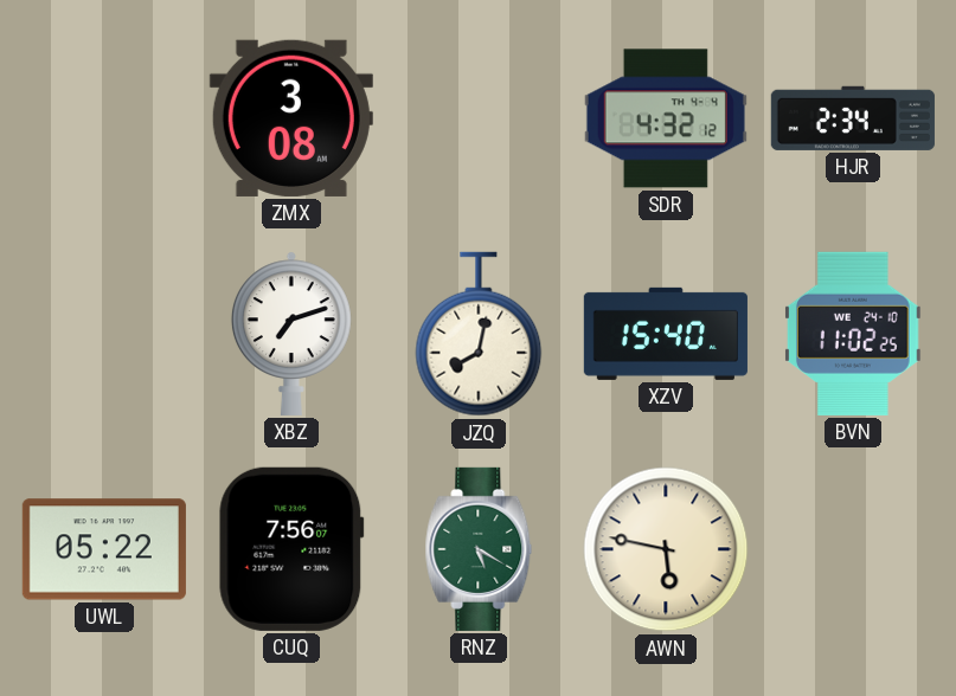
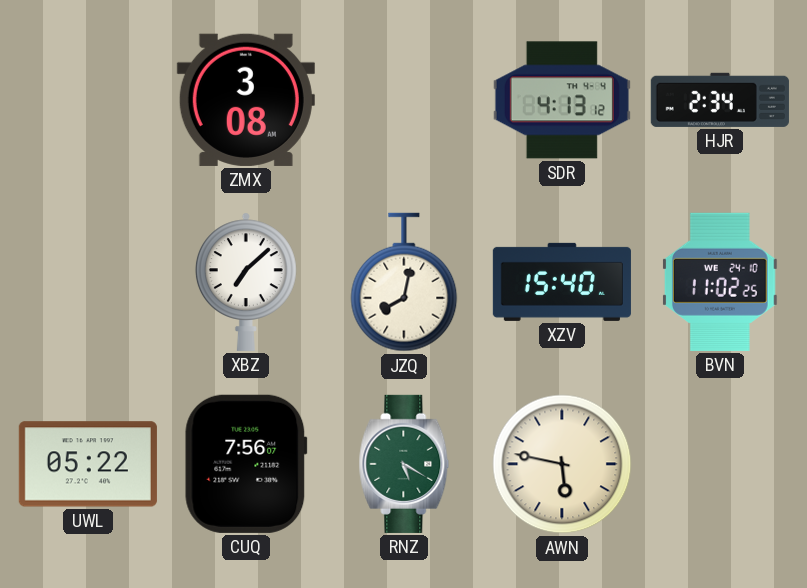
SDR: 4:32 -> 4:13 (562, 100)
XBZ: 7:12 -> 7:08 (246, 282)
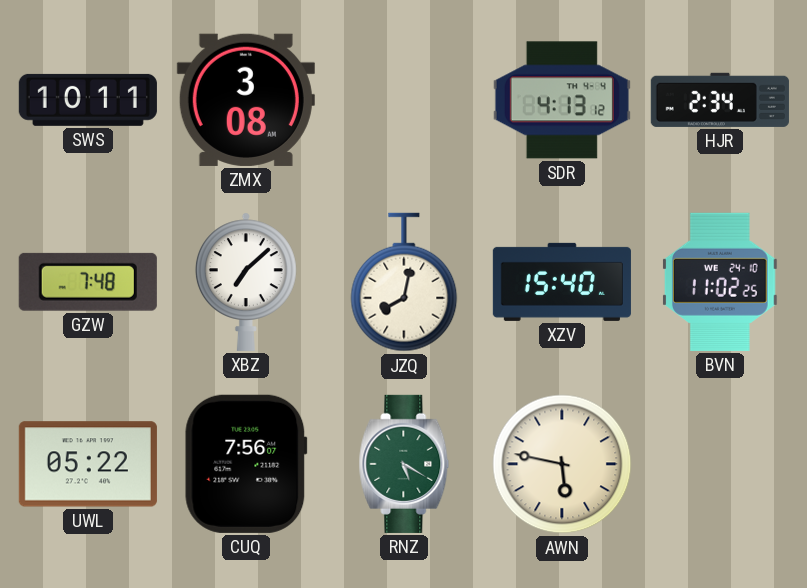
SWS: none -> 10:11 (88, 100)
GZW: none -> 7:48 (88, 282)
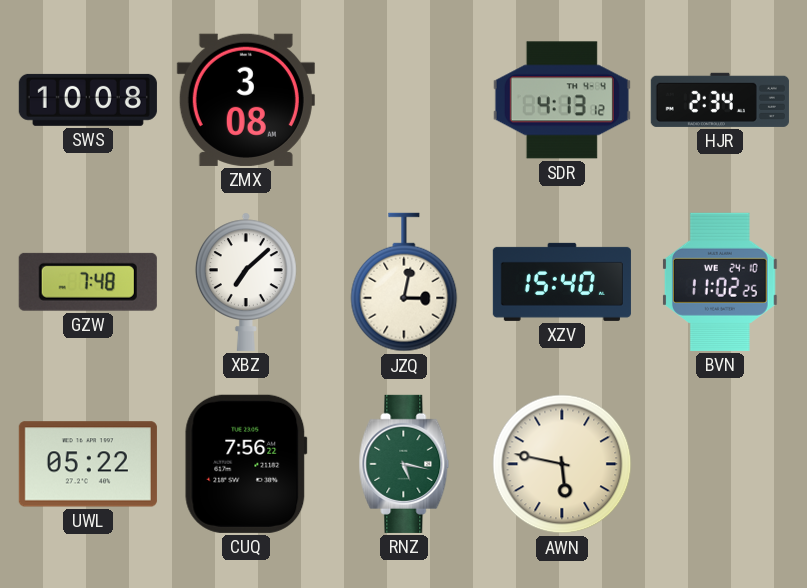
SWS: 10:11 -> 10:08 (88, 100)
JZQ: 8:02 -> 3:02 (404, 282)
CUQ: 7:56:07 -> 7:56:22 (246, 464)
RNZ: 5:20 -> 5:17 (404, 464)
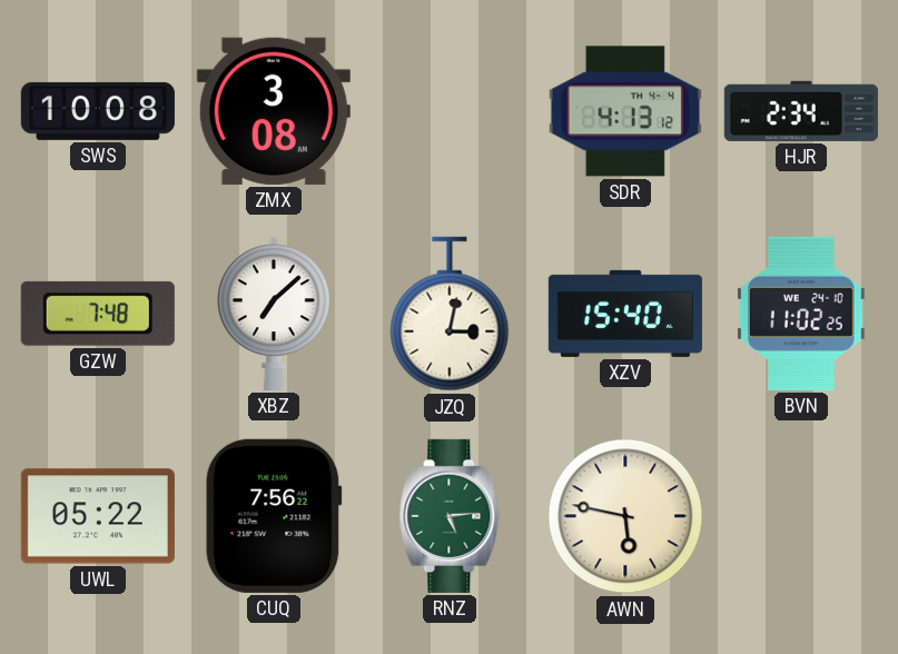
RNZ: 5:17 -> 5:14 (450, 516)
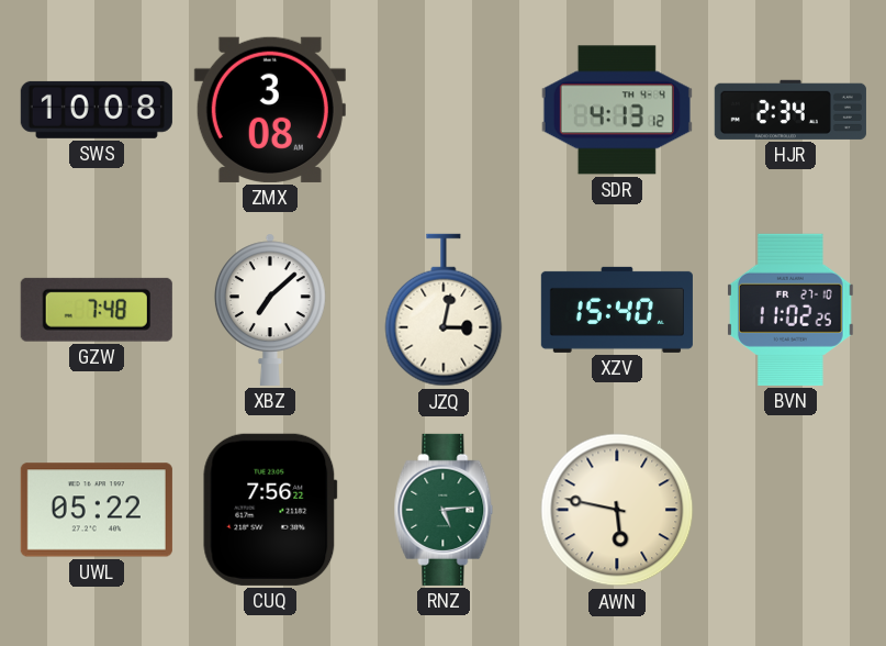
BVN date: WE 24-10 -> FR 27-10 (790, 310)
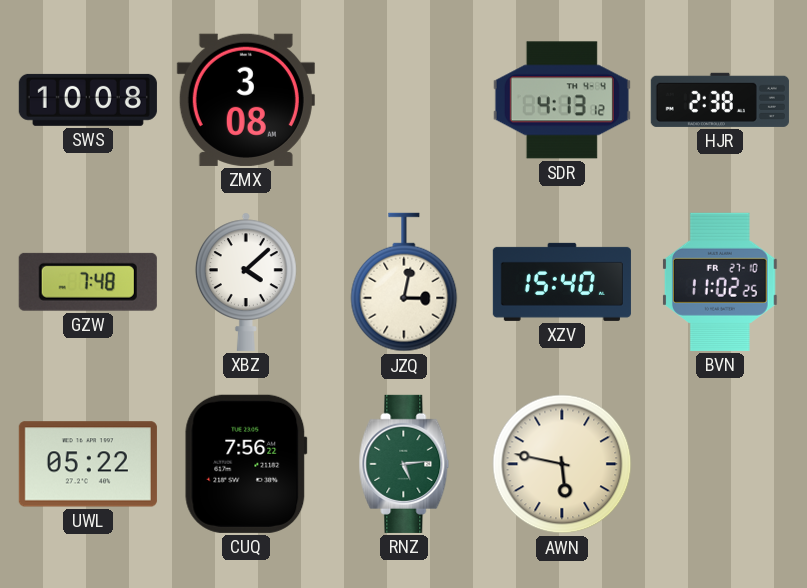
HJR: 2:34 -> 2:38 (720, 100)
XBZ: 7:08 -> 4:08 (246, 282)
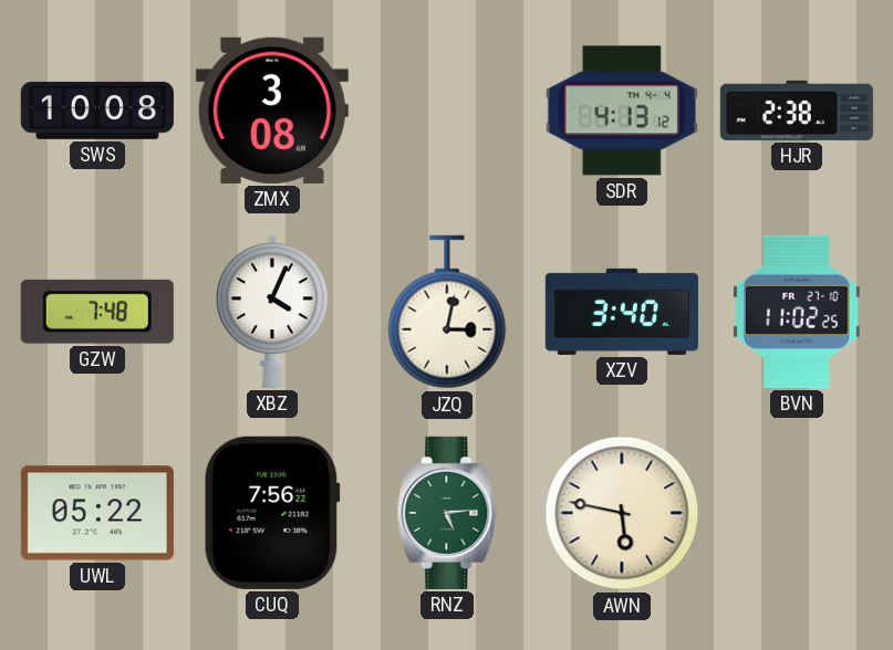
XBZ: 4:08 -> 4:04 (272, 312)
XZV: 15:40 -> 3:40 (622, 312)
